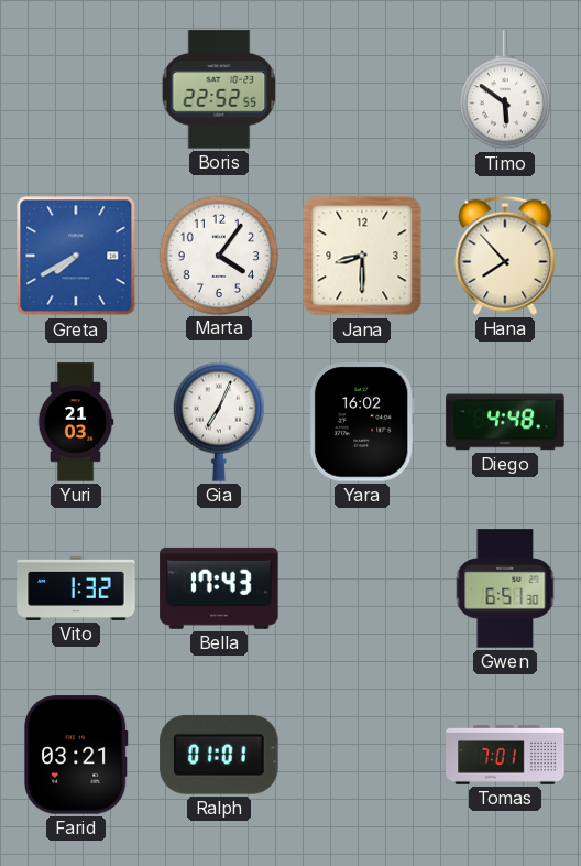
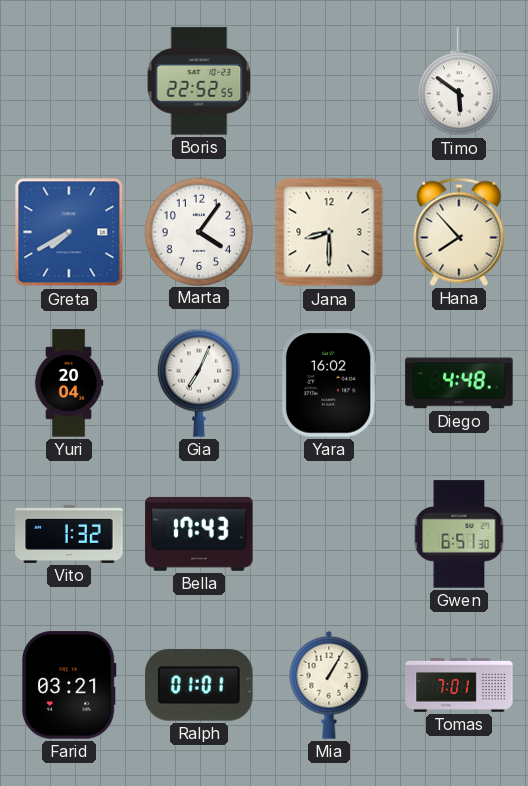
Yuri: 21:03 -> 20:04 (69, 383)
Mia: none -> 1:05 (329, 685)
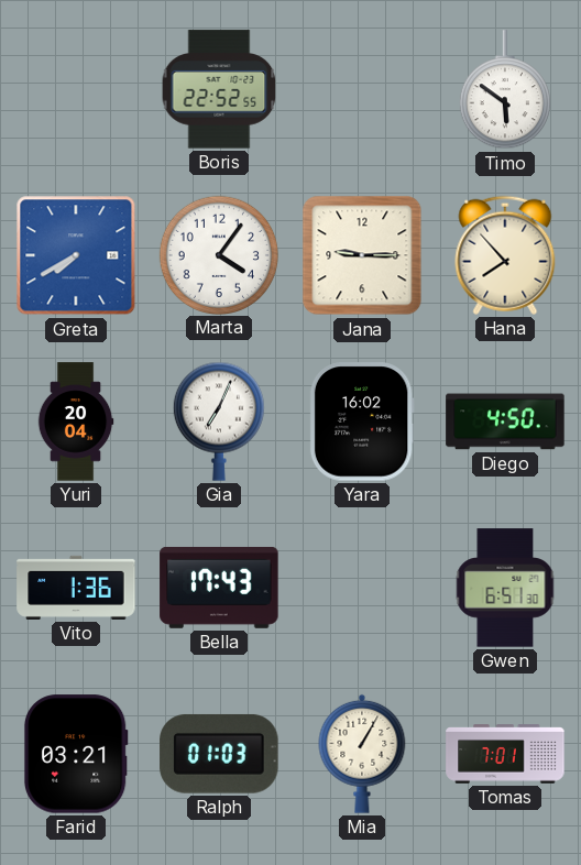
Jana: 8:30 -> 9:15 (362, 255)
Diego: 4:48 -> 4:50 (505, 421)
Vito: 1:32 -> 1:36 (76, 588)
Ralph: 01:01 -> 01:03 (219, 754)
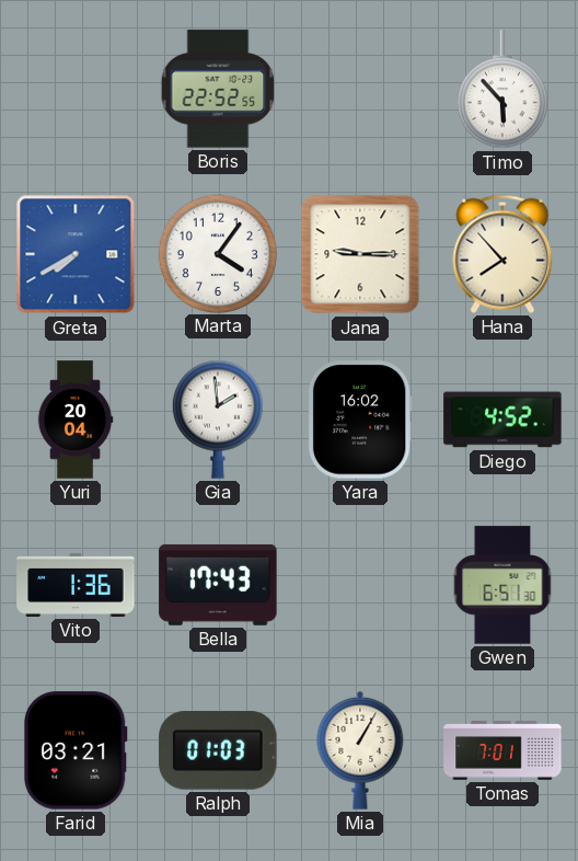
Timo: 5:51 -> 5:53 (502, 90)
Gia: 7:04 -> 1:59 (218, 420)
Diego: 4:50 -> 4:52 (502, 420)
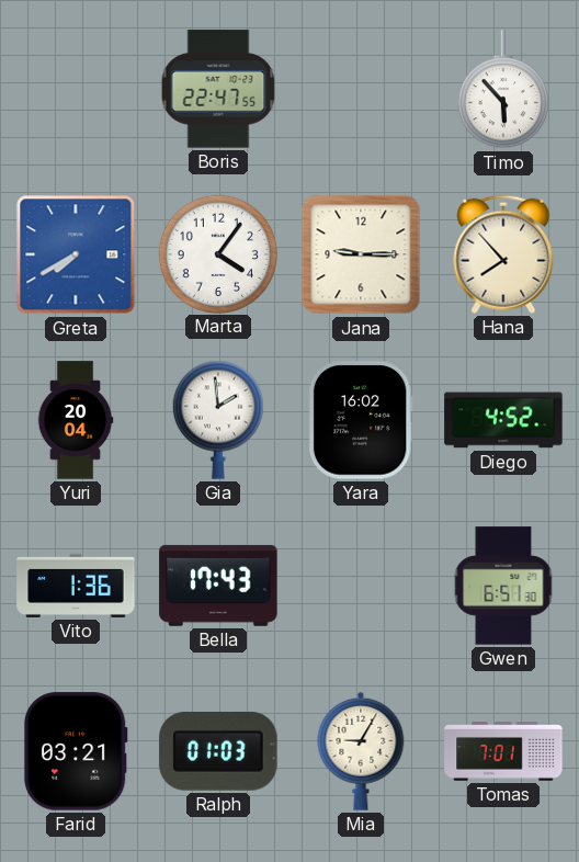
Boris: 22:52 -> 22:47 (218, 89)
Mia: 1:05 -> 9:05 (361, 751)
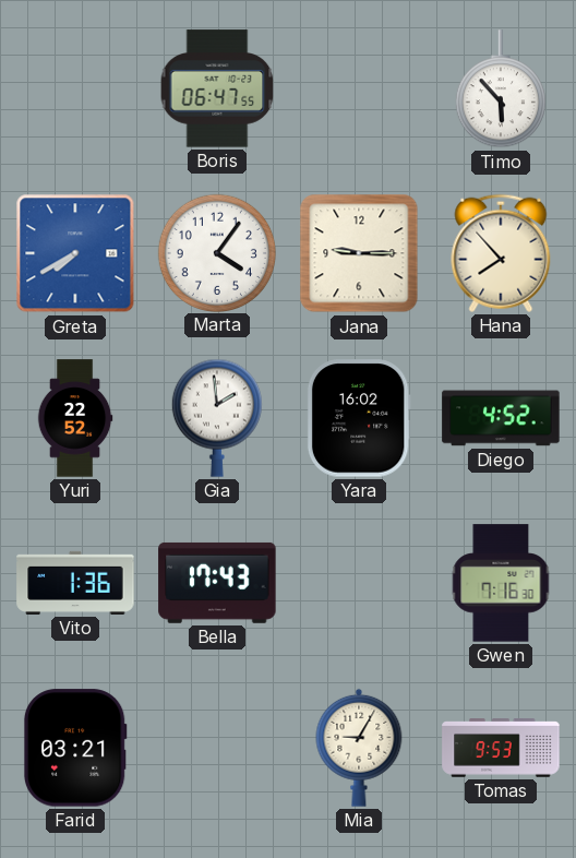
Boris: 22:47 -> 06:47 (217, 88)
Yuri: 20:04 -> 22:52 (75, 418)
Gwen: 6:51 -> 7:16 (501, 583)
Ralph: 01:03 -> none (218, 751)
Tomas: 7:01 -> 9:53 (501, 748)
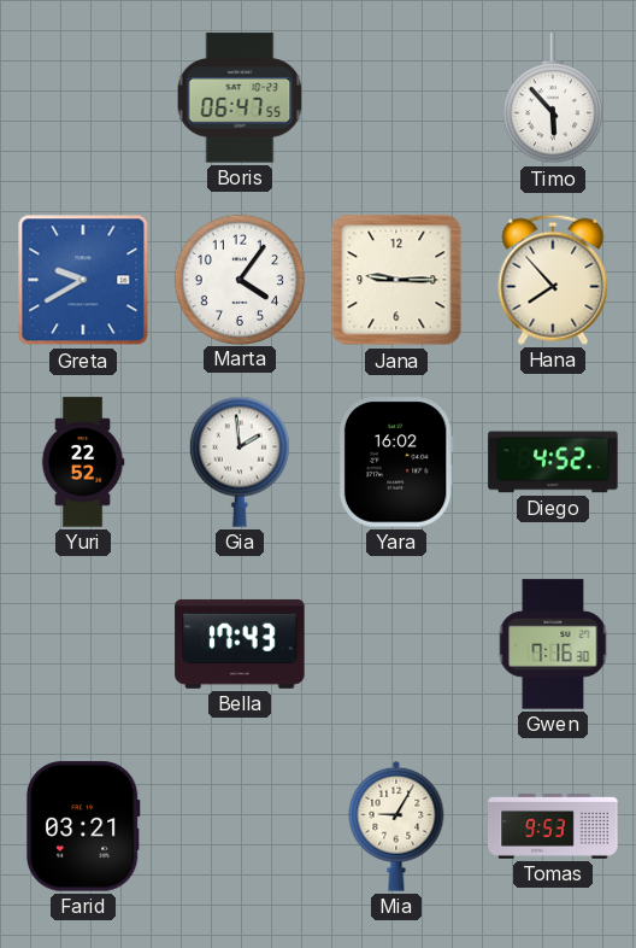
Greta: 7:40 -> 9:40 (83, 280)
Vito: 1:36 -> none (75, 583)
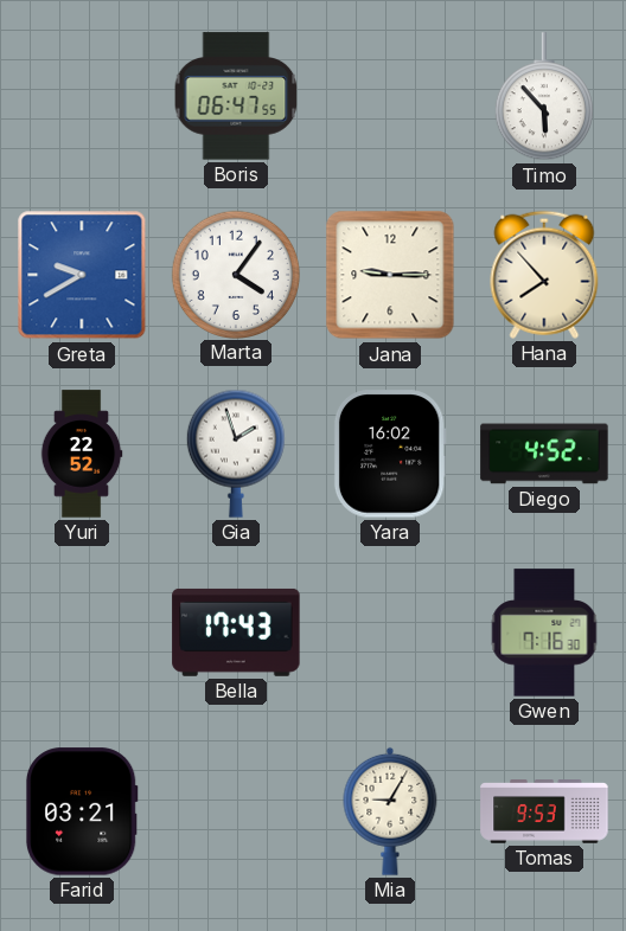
Gia: 1:59 -> 1:57 (236, 454)
